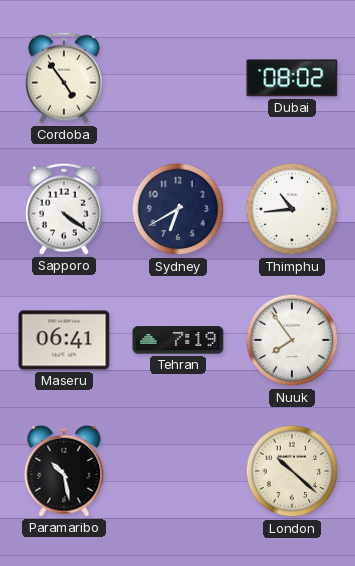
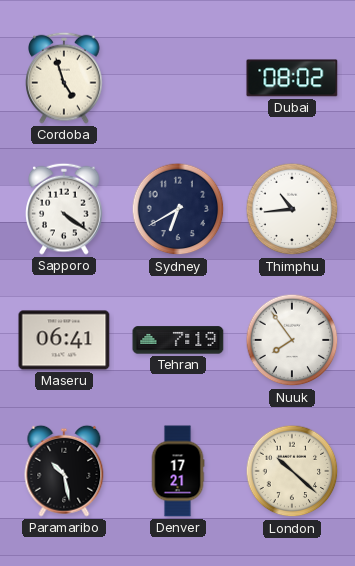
Cordoba: 4:54 -> 4:57 (64, 78)
Denver: none -> 17:21 (178, 471)
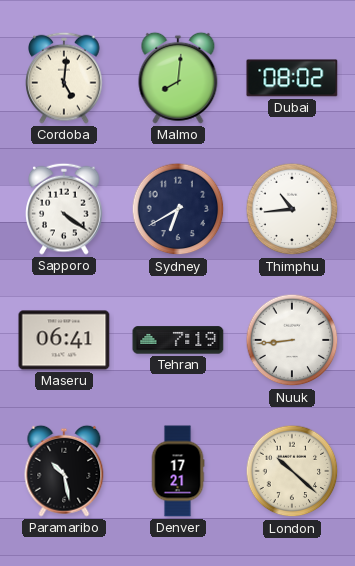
Cordoba: 4:57 -> 5:01 (64, 78)
Malmo: none -> 8:01 (178, 78)
Nuuk: 7:54 -> 8:44 (292, 340)
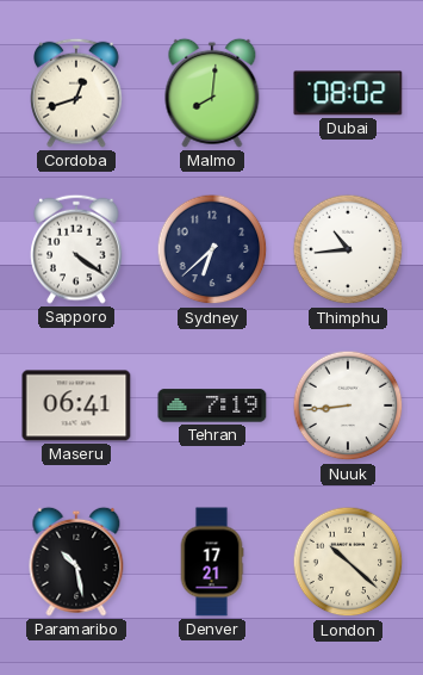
Cordoba: 5:01 -> 12:42 (76, 93)
Sydney: 6:40 -> 6:38 (212, 249)
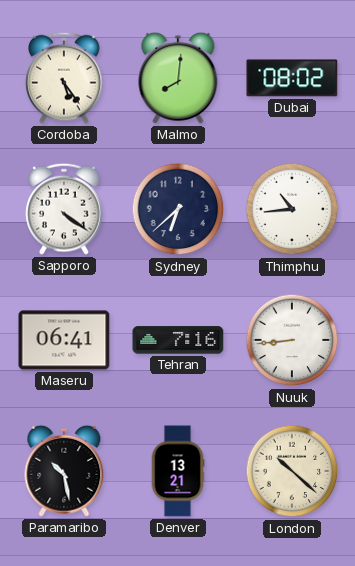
Cordoba: 12:42 -> 5:24 (64, 78)
Tehran: 7:19 -> 7:16 (178, 340)
Denver: 17:21 -> 13:21 (178, 471)
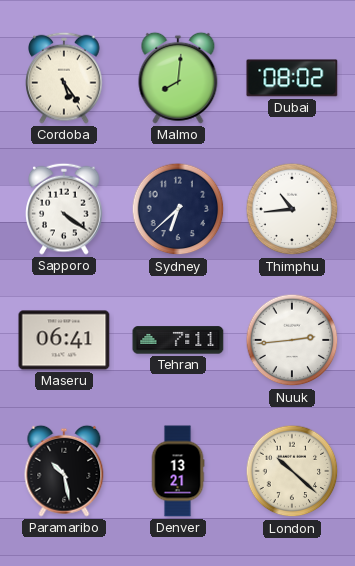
Tehran: 7:16 -> 7:11 (178, 340)
Nuuk: 8:44 -> 2:44 (292, 340)
